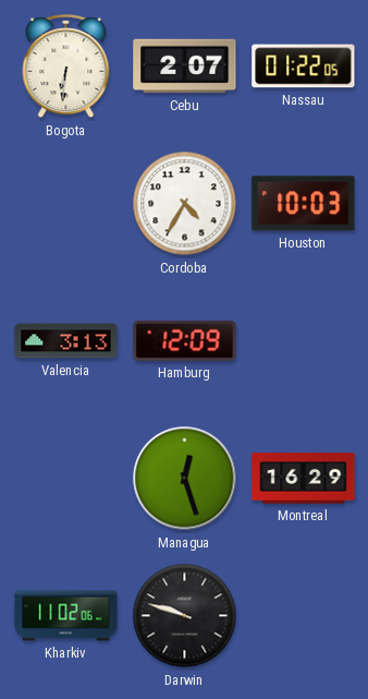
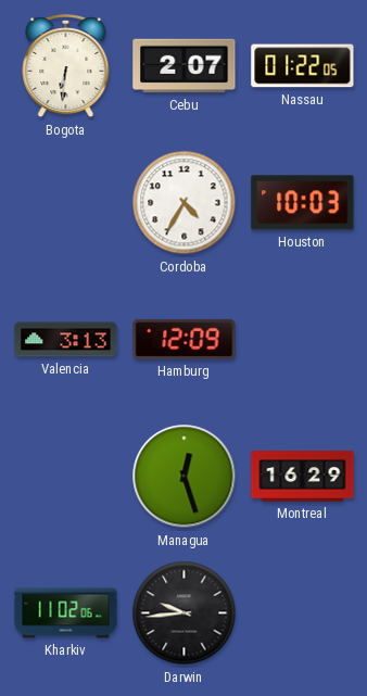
Darwin: 9:48 -> 9:44 (185, 613)
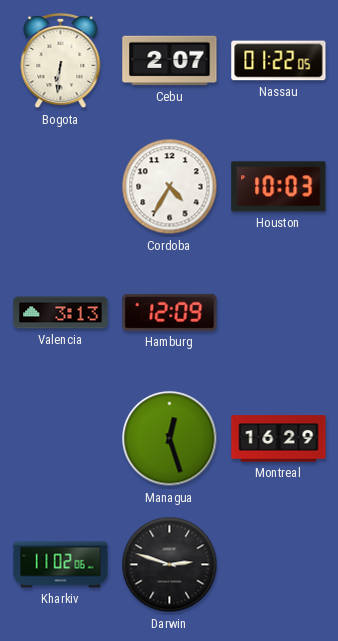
Darwin: 9:44 -> 2:48 (170, 565)
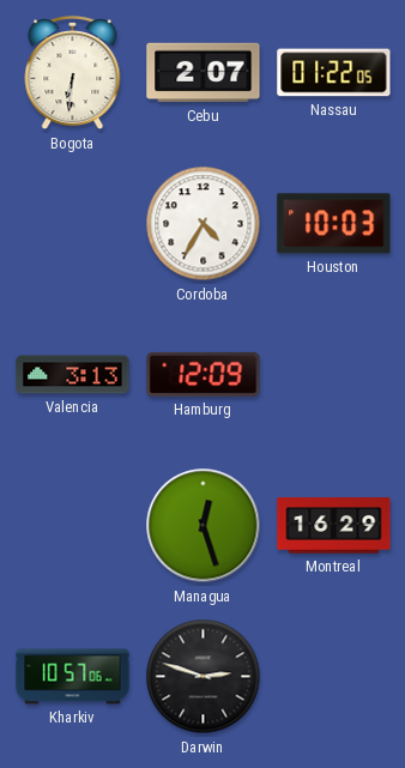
Kharkiv: 11:02 -> 10:57 (73, 677)
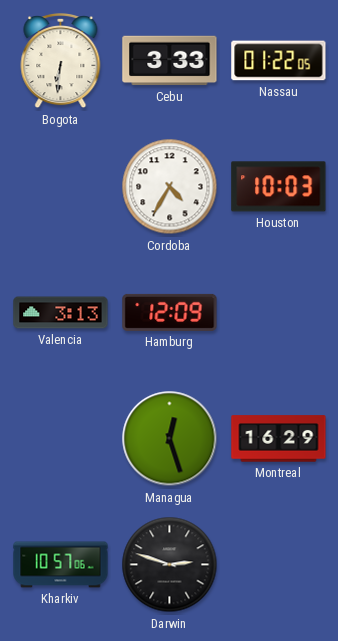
Cebu: 2:07 -> 3:33 (170, 61)
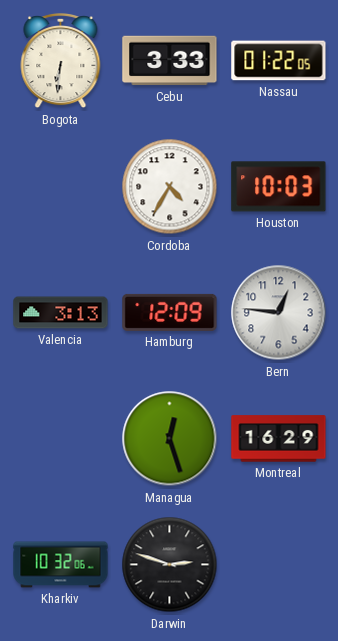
Bern: none -> 12:46 (279, 313)
Kharkiv: 10:57 -> 10:32 (61, 565)
